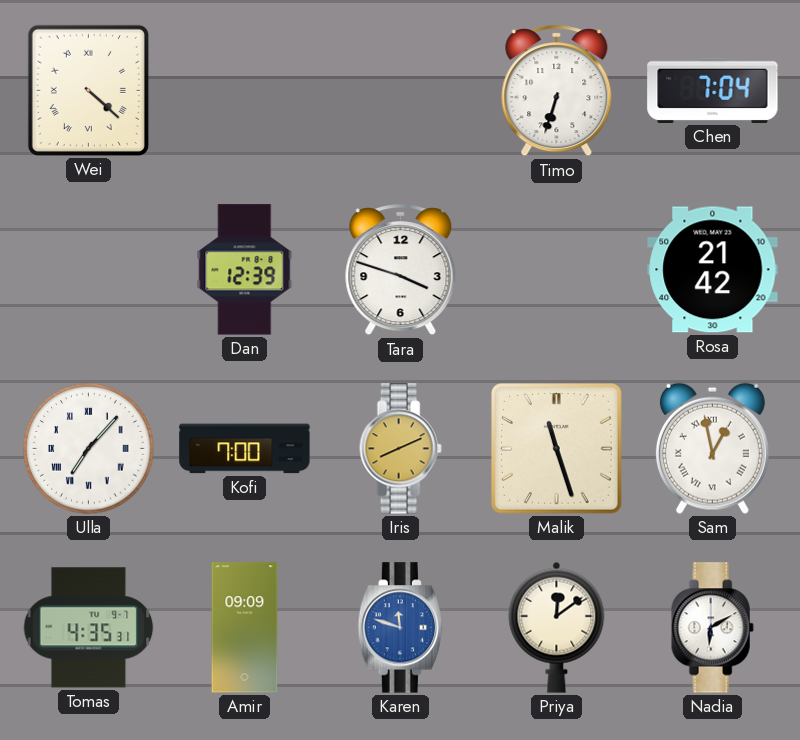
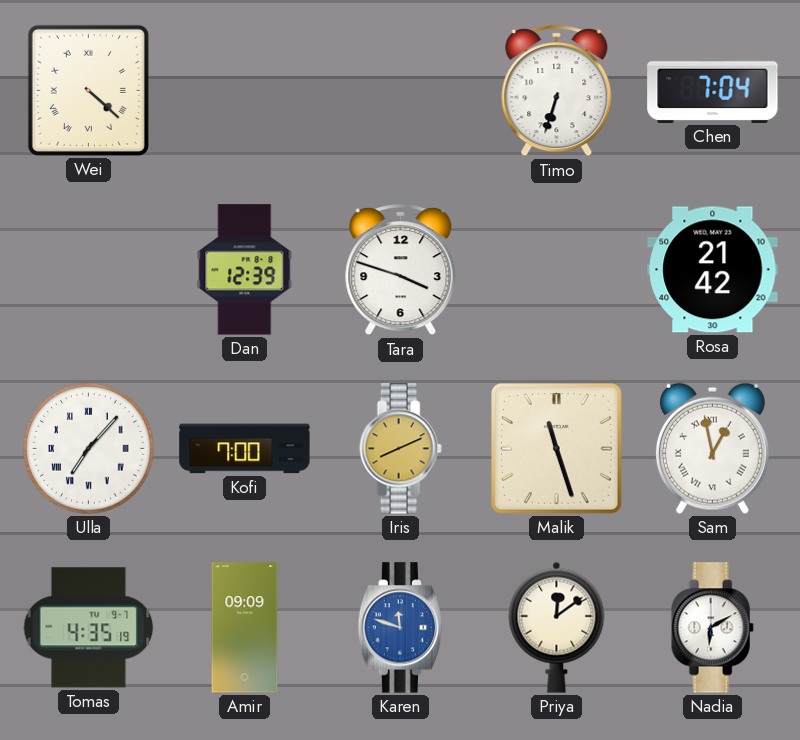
Tomas: 4:35:31 -> 4:35:19 (89, 628)
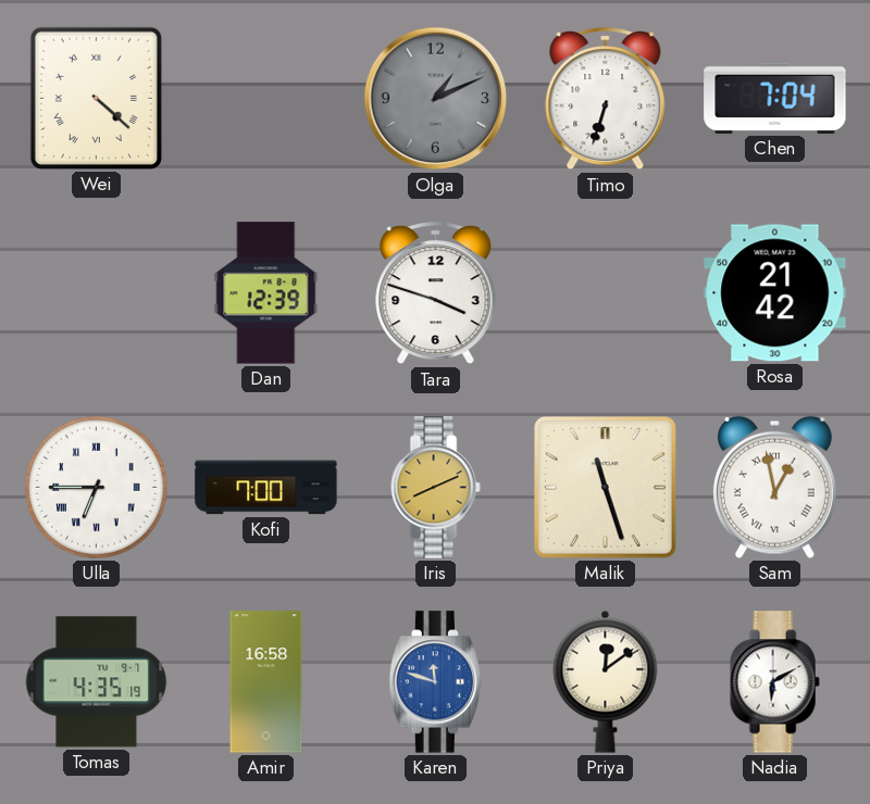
Olga: none -> 1:11 (436, 99)
Ulla: 7:07 -> 6:45 (97, 488)
Amir: 09:09 -> 16:58 (266, 682)
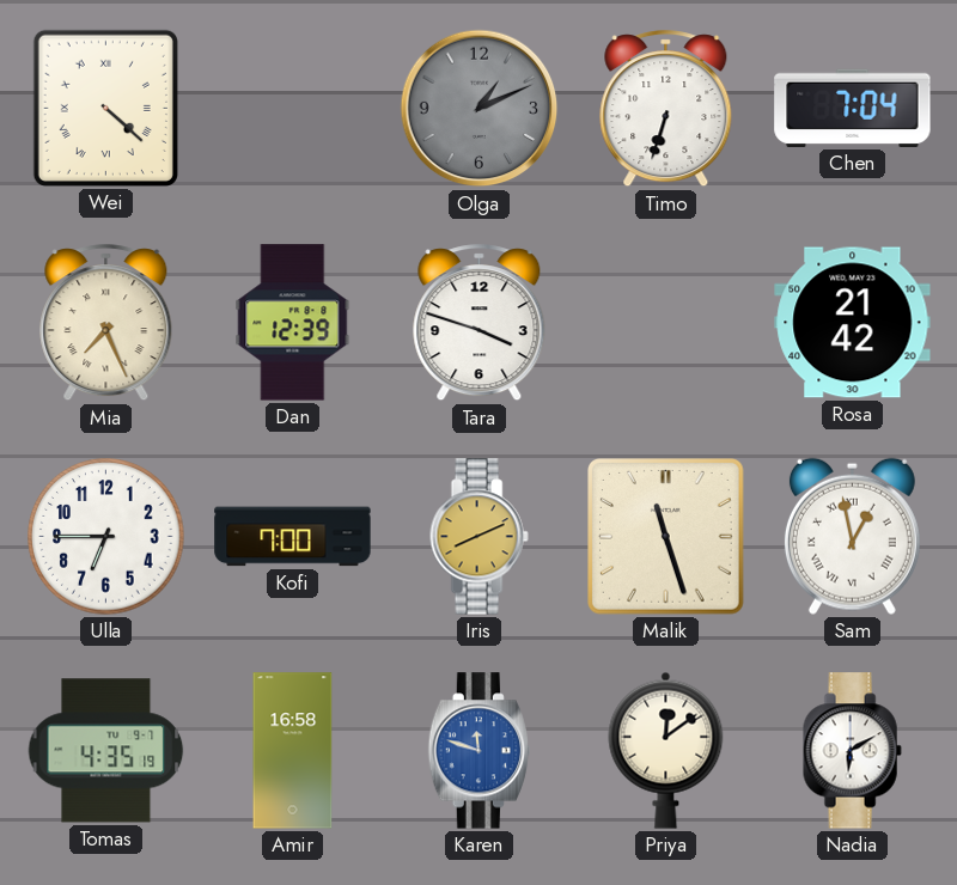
Mia: none -> 7:26 (106, 323)
Ulla numerals: Roman -> Arabic (106, 537)
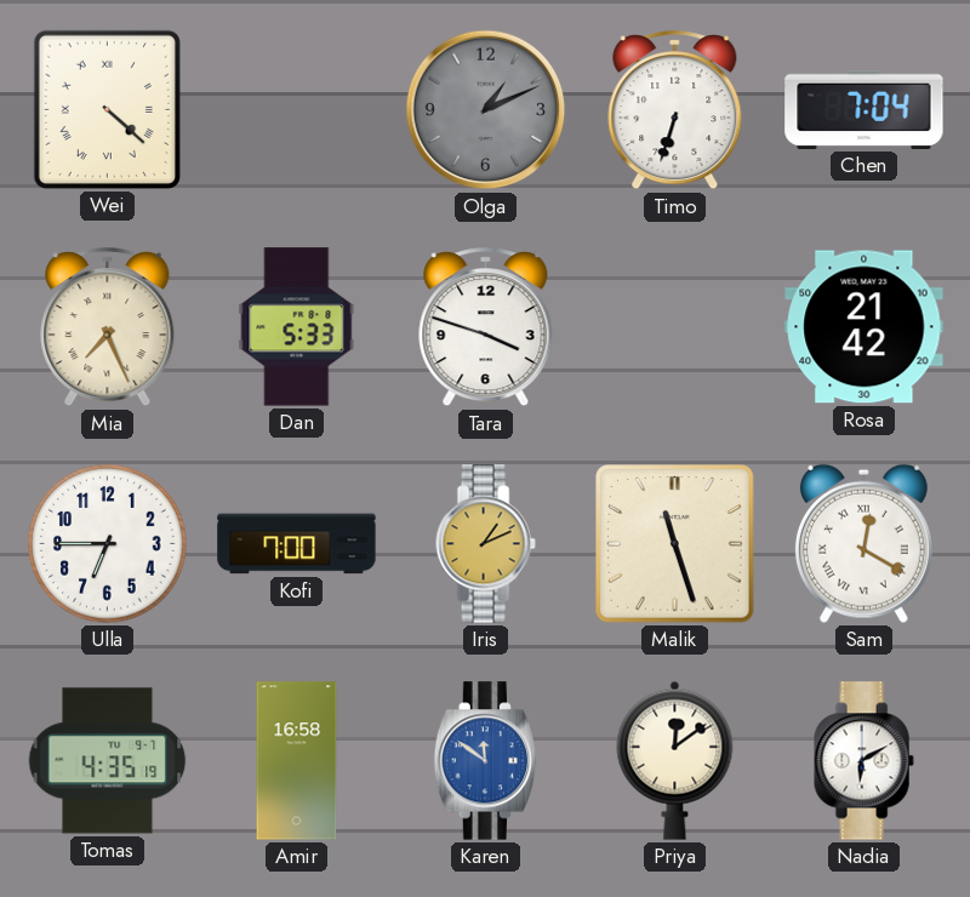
Dan: 12:39 -> 5:33 (297, 327)
Iris: 8:11 -> 1:11 (485, 544)
Sam: 12:58 -> 12:20 (863, 543)
Karen: 11:48 -> 11:51 (485, 761)
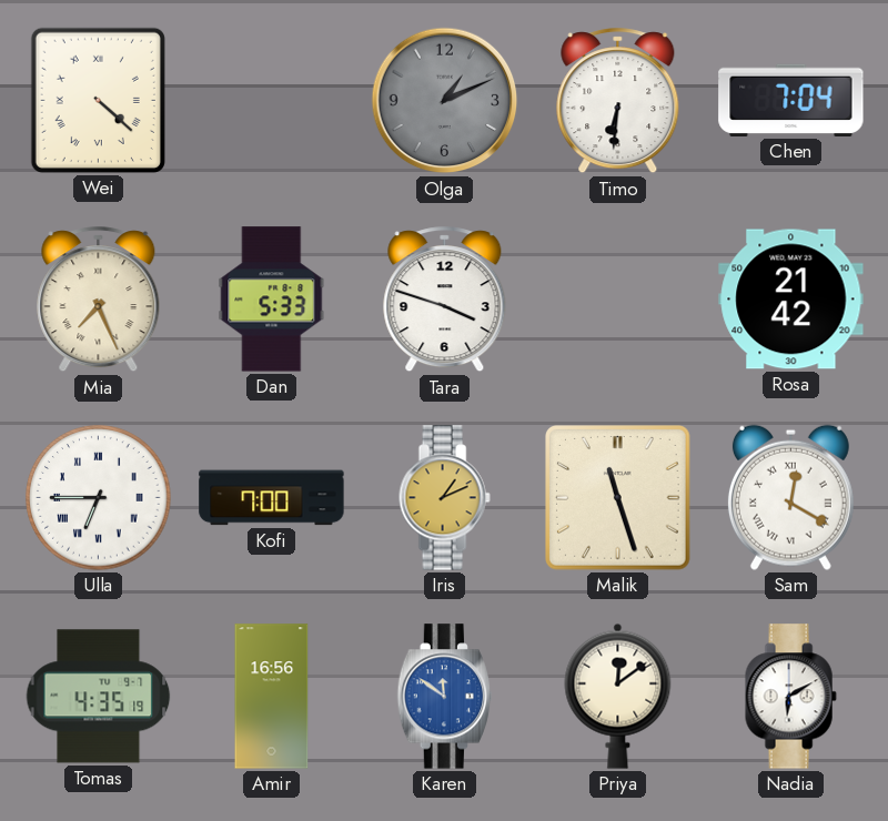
Timo: 6:33 -> 6:31 (618, 101)
Ulla numerals: Arabic -> Roman (99, 498)
Amir: 16:58 -> 16:56 (272, 697)
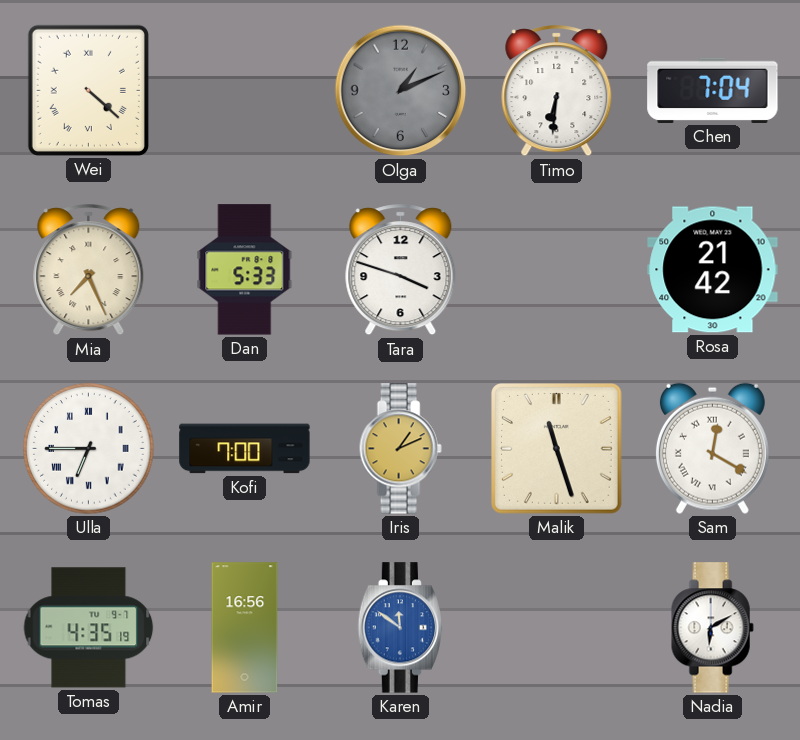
Priya: 12:09 -> none (618, 696)
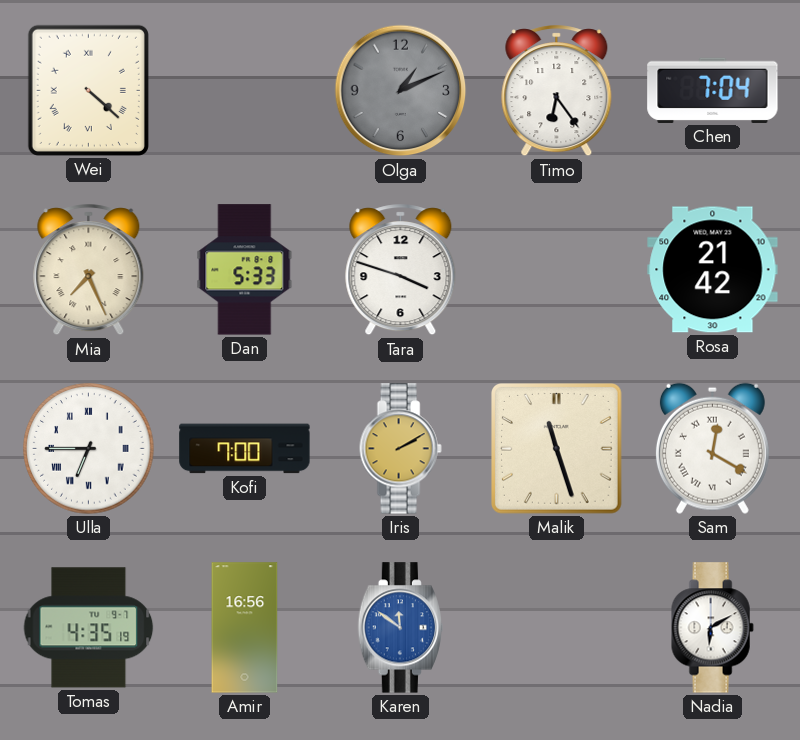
Timo: 6:31 -> 6:24 (557, 91)
Iris: 1:11 -> 2:10 (400, 449)
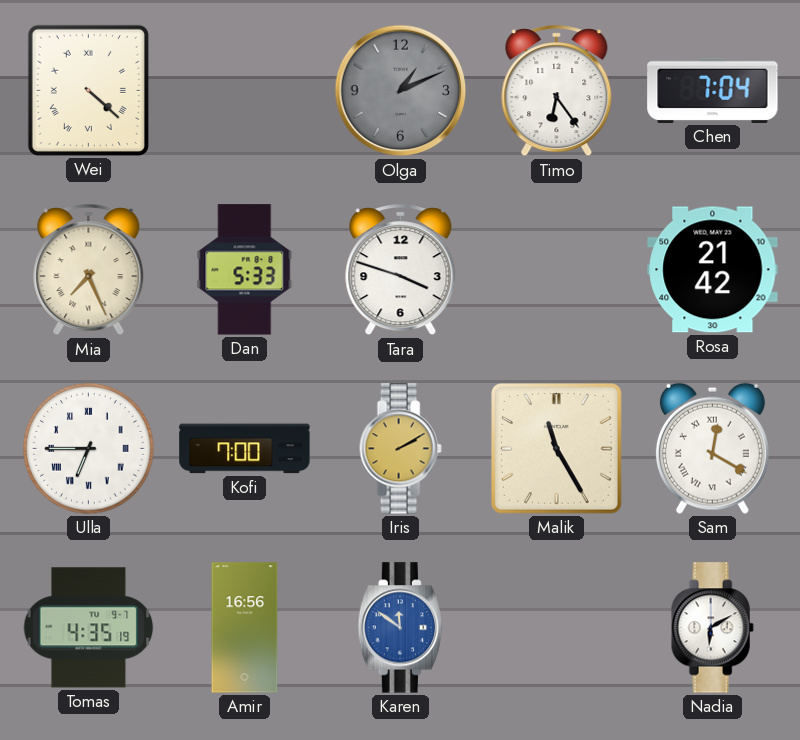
Malik: 11:27 -> 11:25 (557, 449)
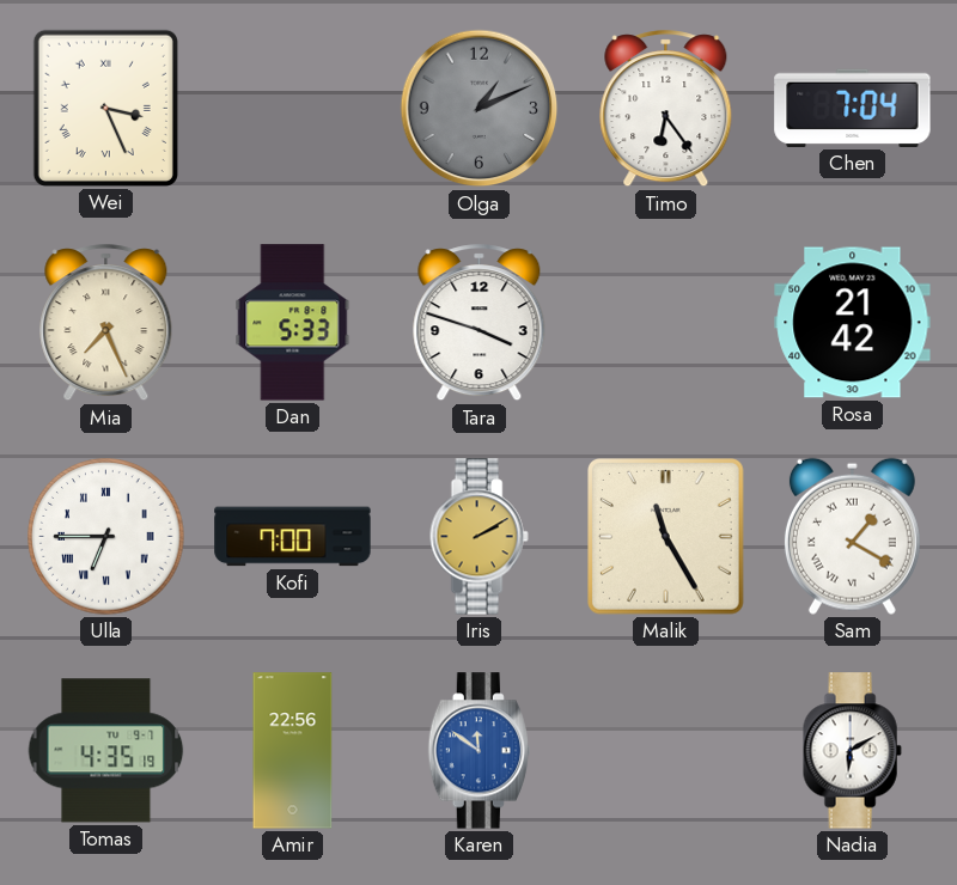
Wei: 4:22 -> 3:26 (105, 108)
Sam: 12:20 -> 1:20 (852, 536)
Amir: 16:56 -> 22:56 (293, 751)
